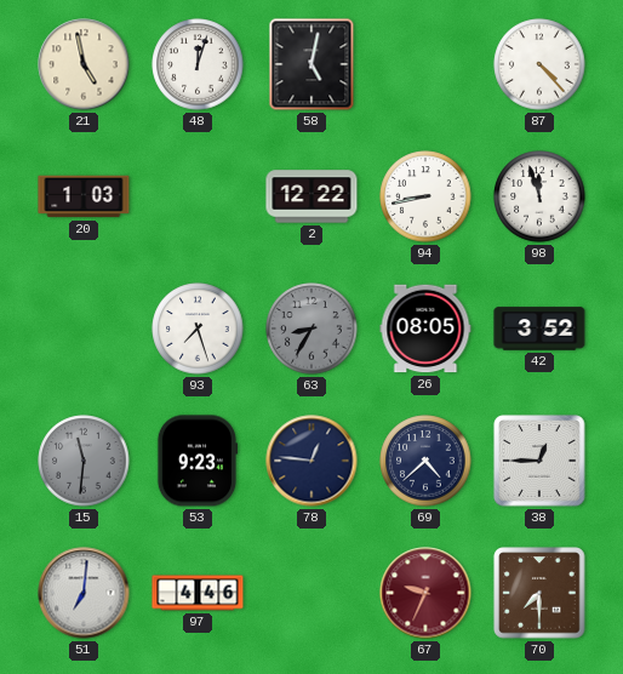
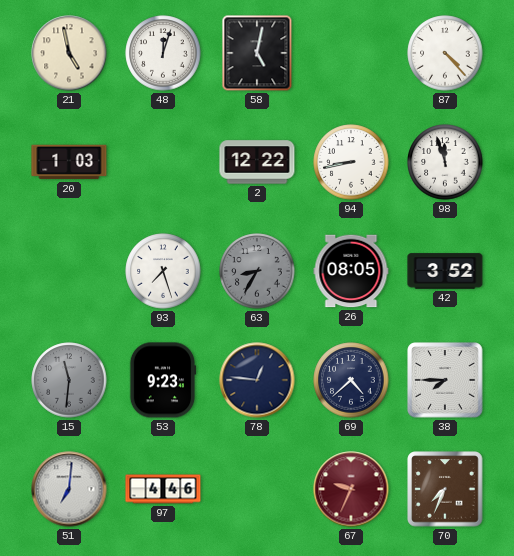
38: 12:45 -> 7:45 (445, 380)
70: 7:30 -> 7:34 (445, 489)
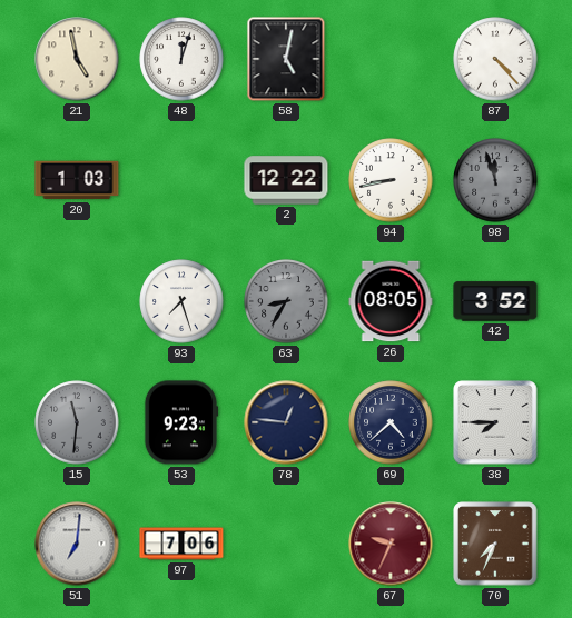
98 dial: white -> grey (495, 180)
97: 4:46 -> 7:06 (181, 544)
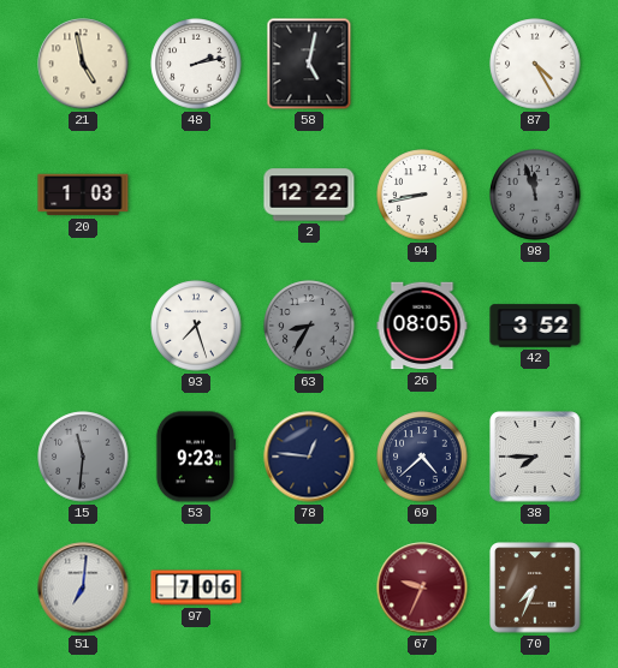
48: 12:03 -> 2:13 (196, 64)
87: 4:23 -> 4:25 (535, 64)
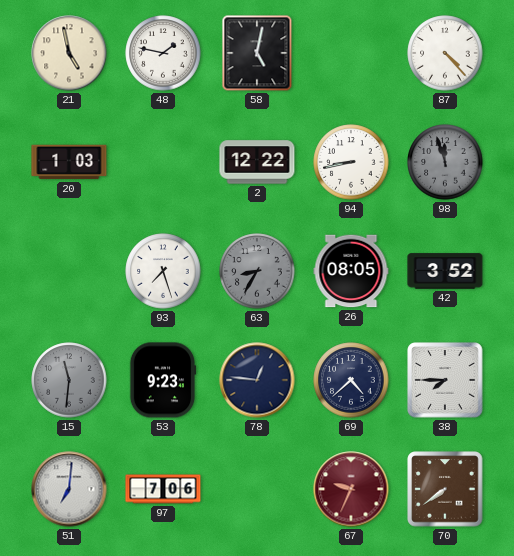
48: 2:13 -> 1:47 (163, 53)
87: 4:25 -> 4:23 (445, 53)
70: 7:34 -> 7:39 (445, 489)
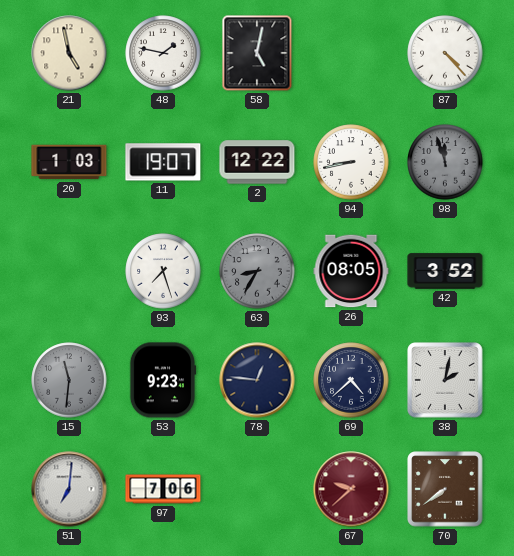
11: none -> 19:07 (163, 162)
38: 7:45 -> 2:02 (445, 380)
67: 9:34 -> 9:38 (351, 489)
